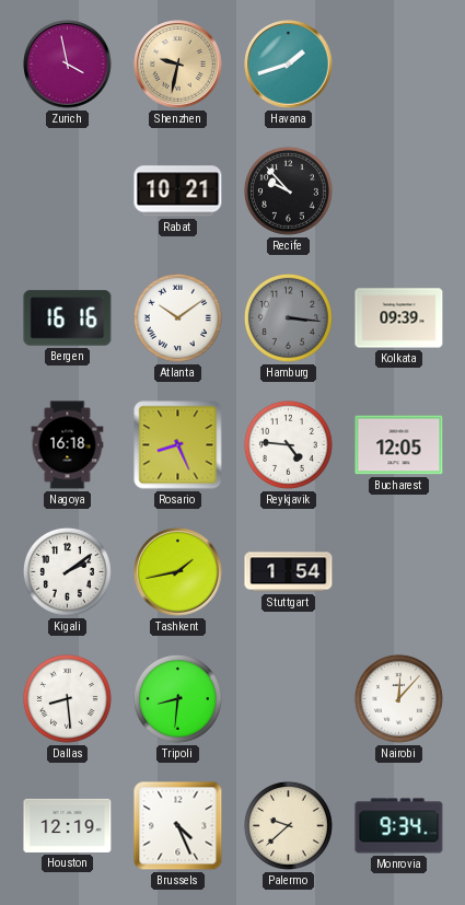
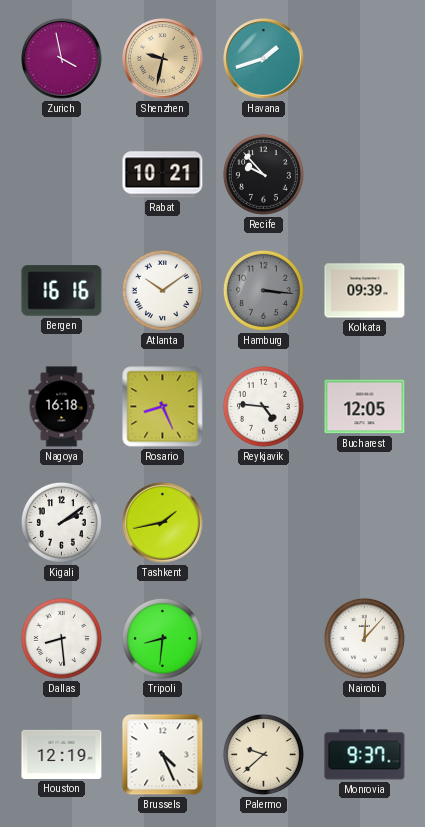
Stuttgart: 1:54 -> none (289, 572)
Monrovia: 9:34 -> 9:37 (365, 755)
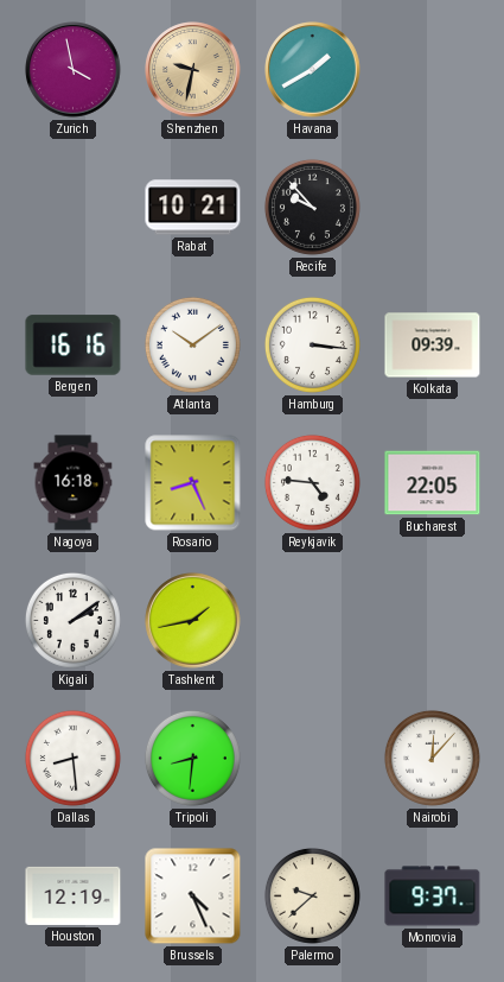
Havana: 1:42 -> 1:40 (313, 70)
Hamburg dial: grey -> white (312, 344)
Bucharest: 12:05 -> 22:05 (433, 483)
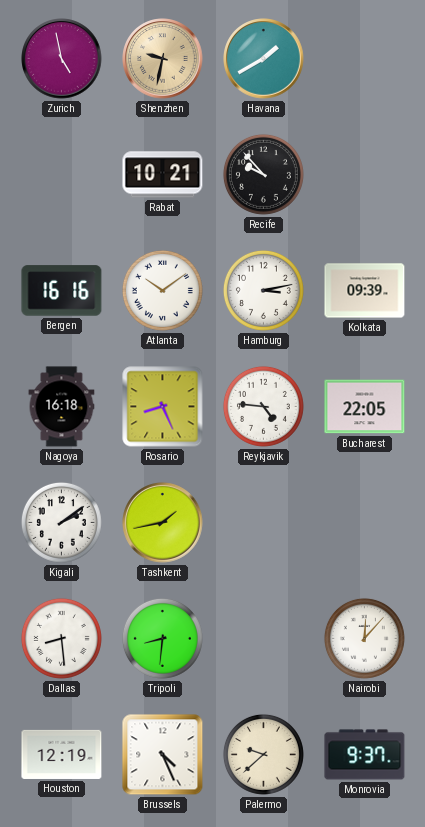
Zurich: 3:58 -> 4:58 (62, 59)
Hamburg: 3:16 -> 3:13 (263, 290)
